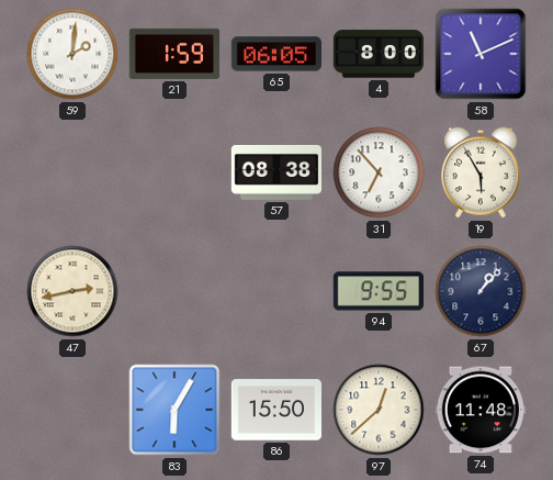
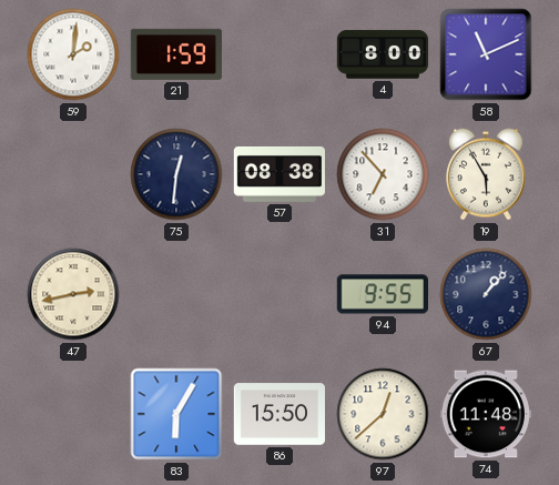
65: 06:05 -> none (275, 54)
75: none -> 12:31 (176, 174)
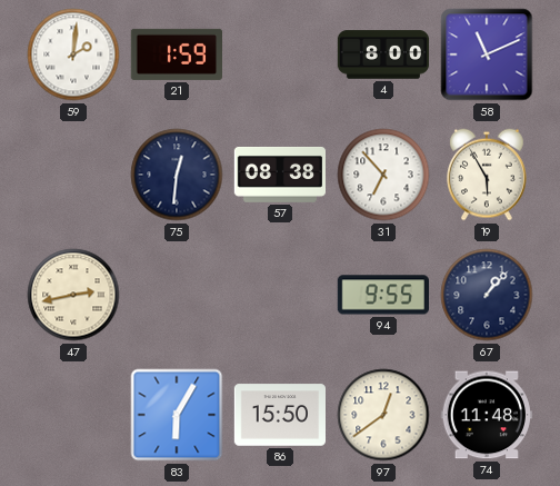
97: 12:38 -> 12:39 (383, 415)
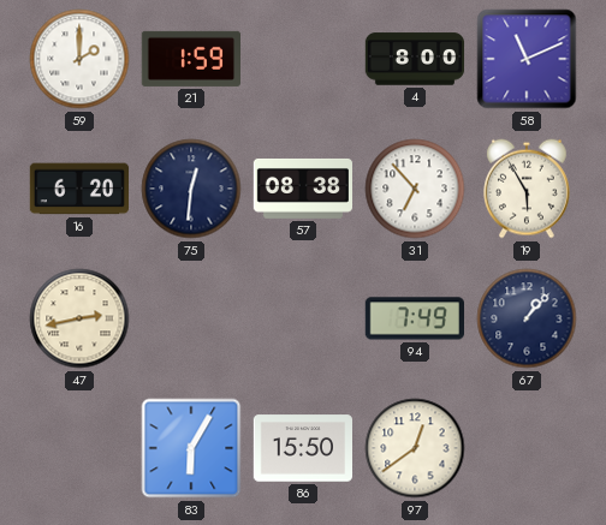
59: 2:01 -> 2:00 (79, 59)
16: none -> 6:20 (78, 189)
94: 9:55 -> 7:49 (414, 318)
74: 11:48 -> none (486, 415)
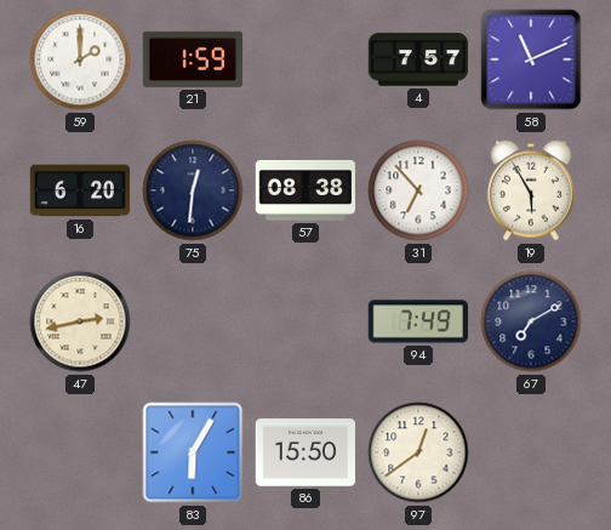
4: 8:00 -> 7:57 (418, 59)
67: 1:07 -> 7:10 (531, 321)
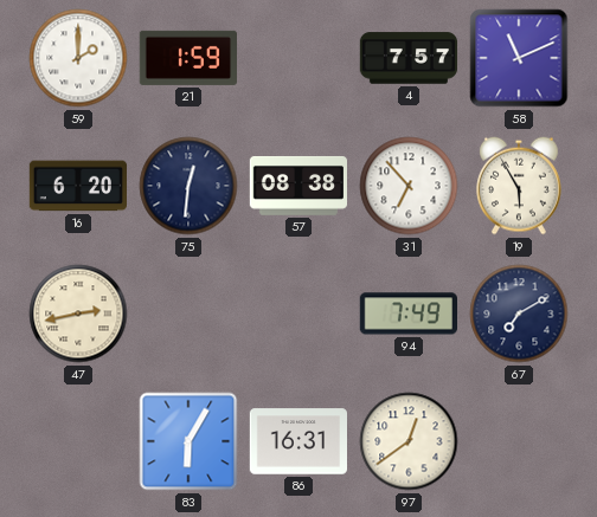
86: 15:50 -> 16:31 (297, 441)
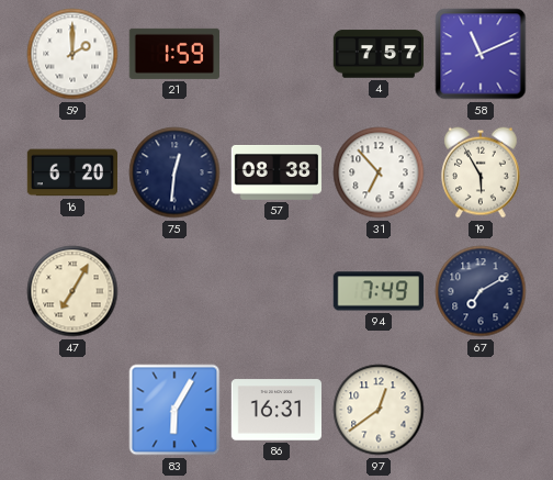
47: 2:43 -> 7:05 (72, 291)
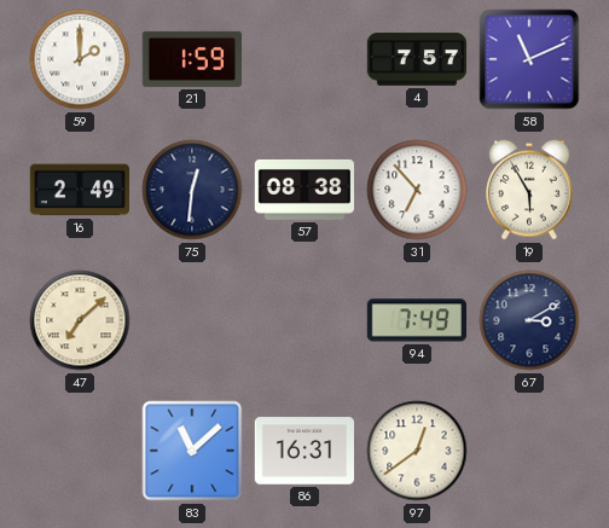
16: 6:20 -> 2:49 (79, 190)
47: 7:05 -> 7:08 (80, 320)
67: 7:10 -> 3:10 (529, 320)
83: 6:05 -> 11:08 (192, 451)
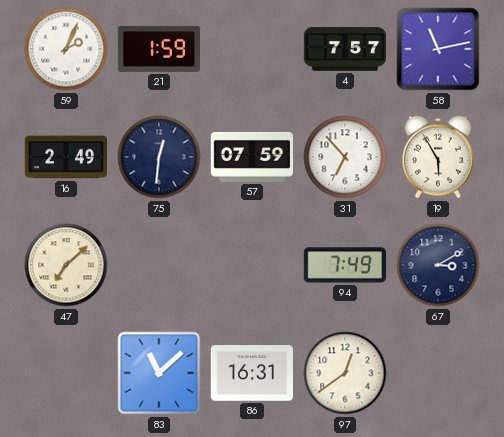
59: 2:00 -> 2:04 (66, 49)
58: 11:11 -> 11:13 (438, 49)
57: 08:38 -> 07:59 (251, 157)
